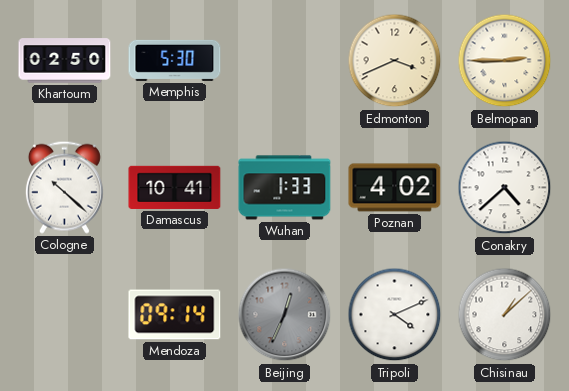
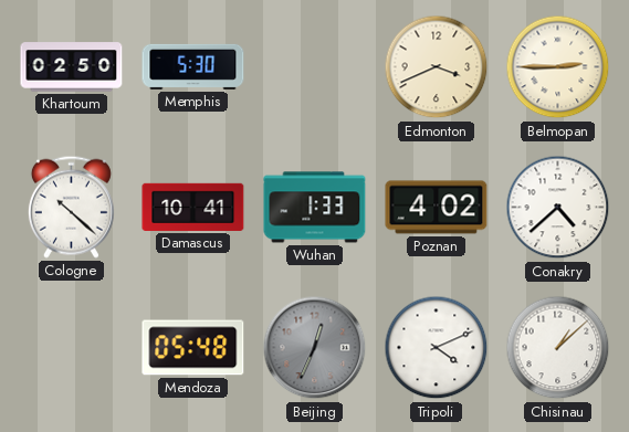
Mendoza: 09:14 -> 05:48 (193, 348)
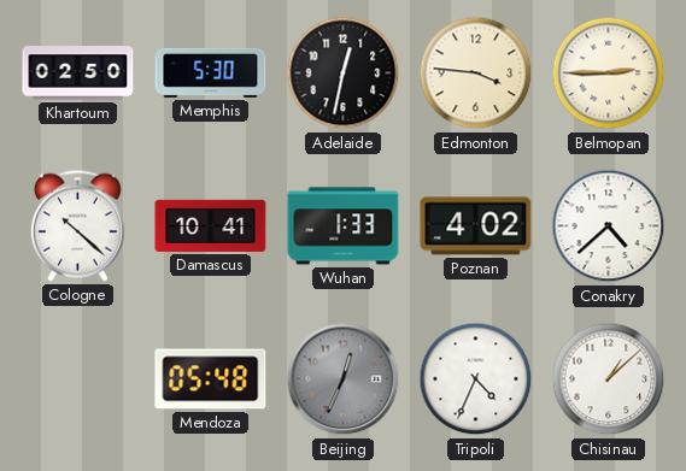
Adelaide: none -> 12:32 (344, 73)
Edmonton: 3:41 -> 3:46 (476, 73)
Tripoli: 4:11 -> 4:34 (476, 379)
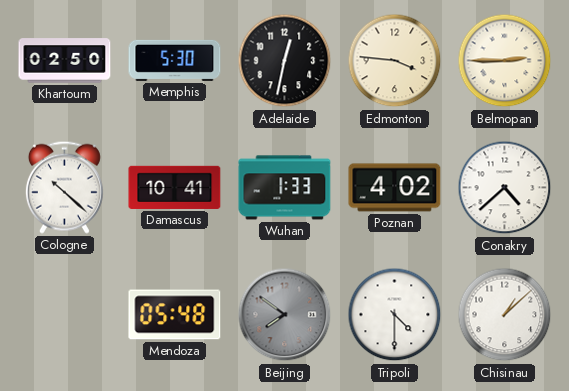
Beijing: 12:34 -> 7:51 (285, 315)
Tripoli: 4:34 -> 4:30 (395, 315)
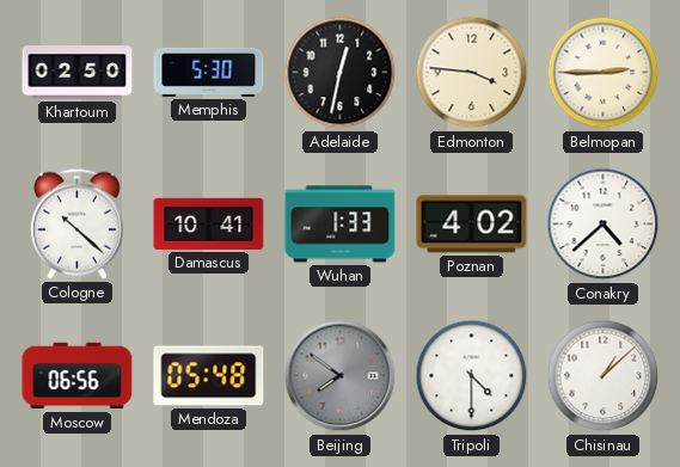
Moscow: none -> 06:56 (78, 376)
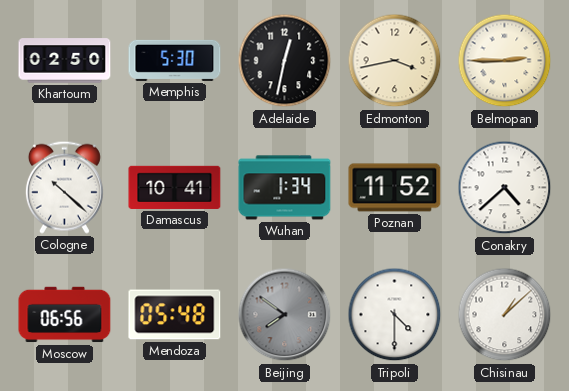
Edmonton: 3:46 -> 3:43 (395, 61)
Wuhan: 1:33 -> 1:34 (285, 188)
Poznan: 4:02 -> 11:52 (395, 188)
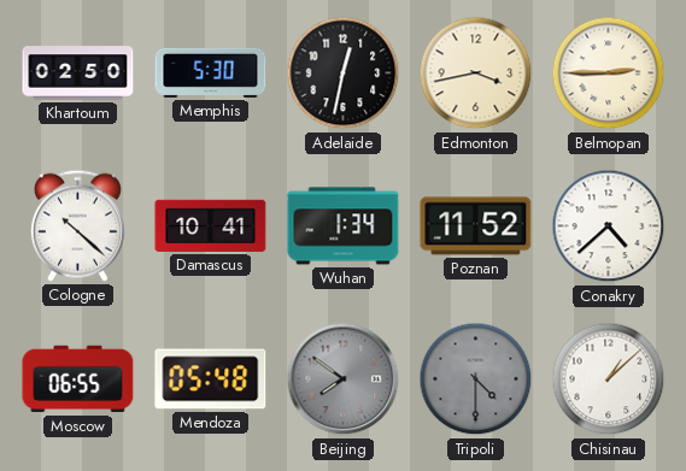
Moscow: 06:56 -> 06:55 (78, 379)
Tripoli dial: white -> grey (476, 379)
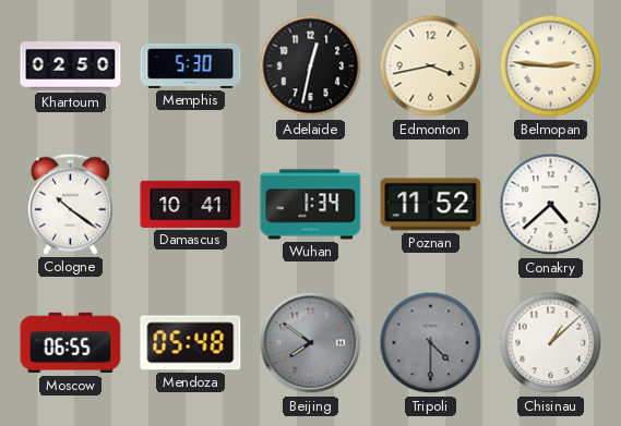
Belmopan: 2:45 -> 2:46 (551, 66)
Cologne: 10:22 -> 10:21 (70, 204)
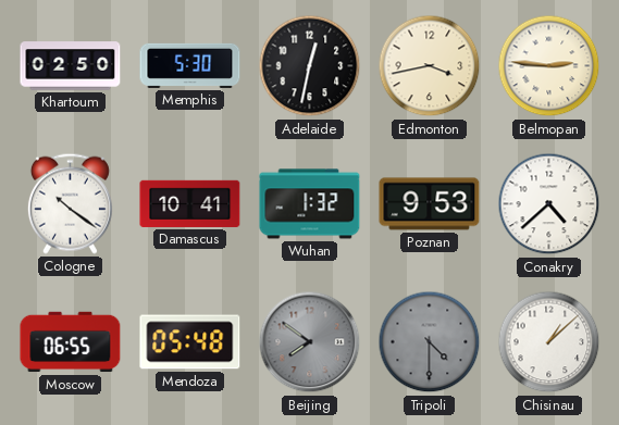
Wuhan: 1:34 -> 1:32 (310, 204)
Poznan: 11:52 -> 9:53 (430, 204)
